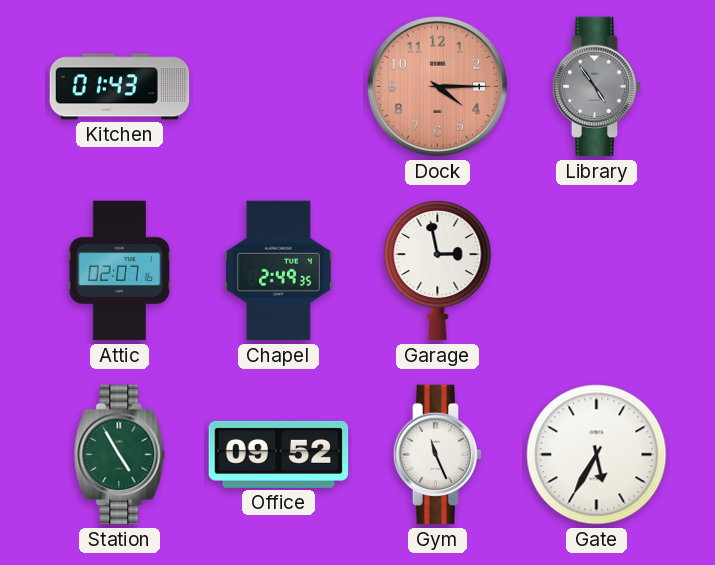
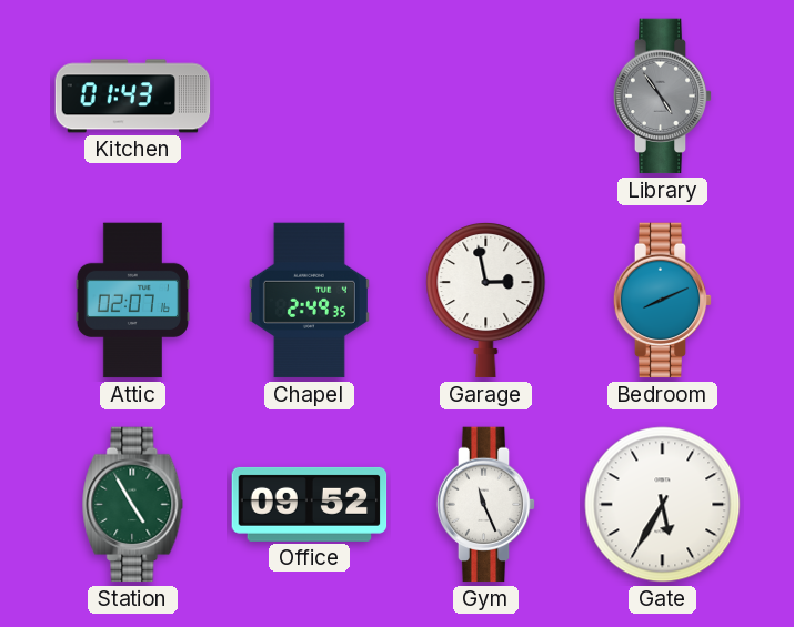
Dock: 4:15 -> none (437, 86)
Bedroom: none -> 8:11 (663, 301)
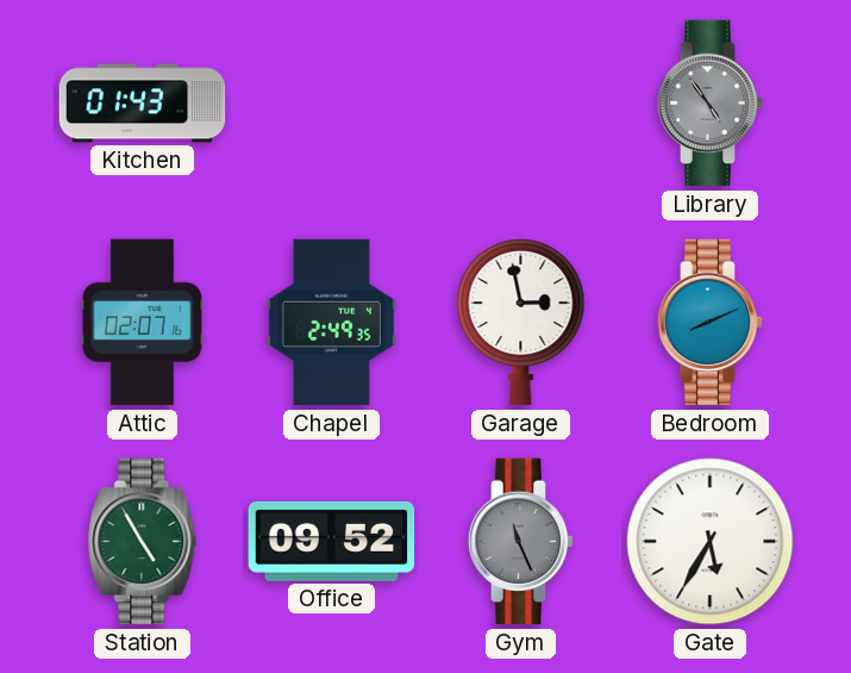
Gym dial: white -> grey (521, 542)
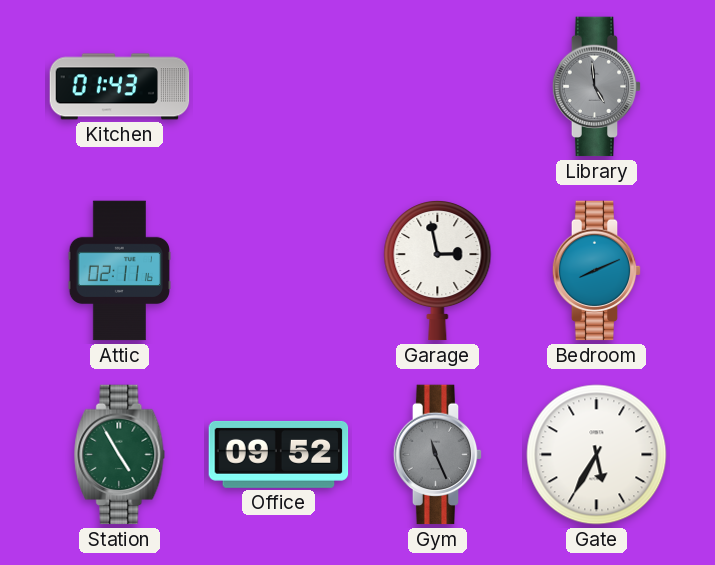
Library: 4:54 -> 4:59 (597, 87)
Attic: 02:07 -> 02:11 (119, 271)
Chapel: 2:49 -> none (331, 323)
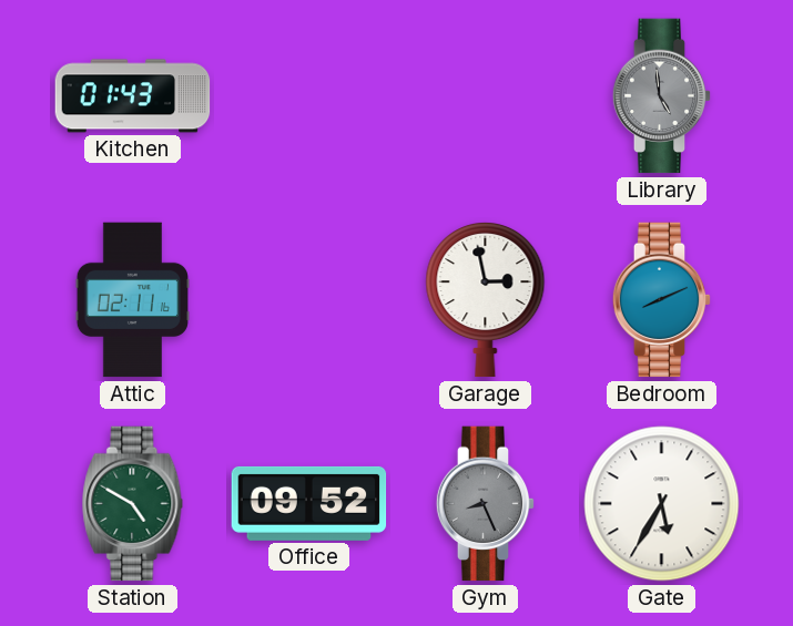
Station: 4:55 -> 4:50 (133, 504)
Gym: 11:26 -> 8:26 (486, 504)
